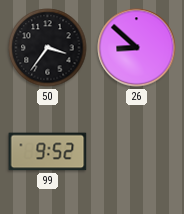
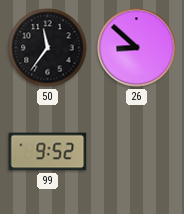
50: 3:36 -> 11:36 (48, 48)
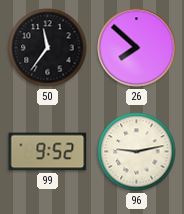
26: 8:52 -> 7:52 (137, 48)
96: none -> 9:13 (137, 152)
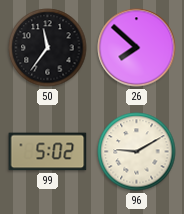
99: 9:52 -> 5:02 (48, 152)
96: 9:13 -> 9:10 (137, 152)
